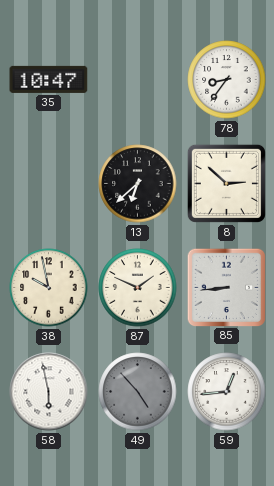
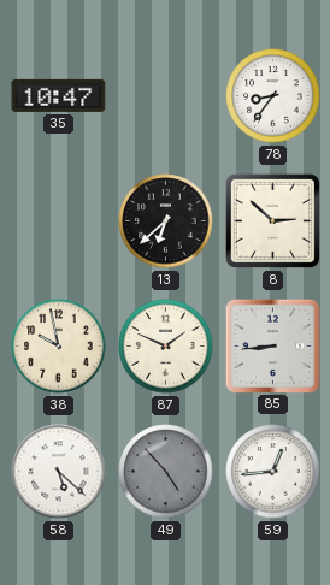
58: 5:58 -> 5:22 (59, 472)
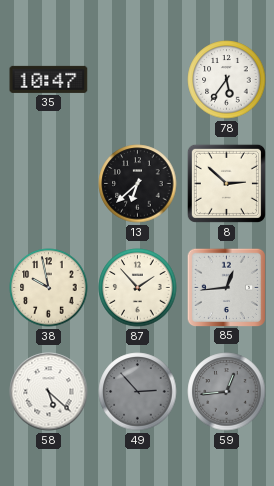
78: 8:36 -> 5:36 (227, 80)
87: 1:49 -> 1:53 (138, 288)
85: 8:44 -> 12:44 (226, 287)
49: 4:53 -> 2:53 (138, 392)
59 dial: white -> grey (227, 392)
